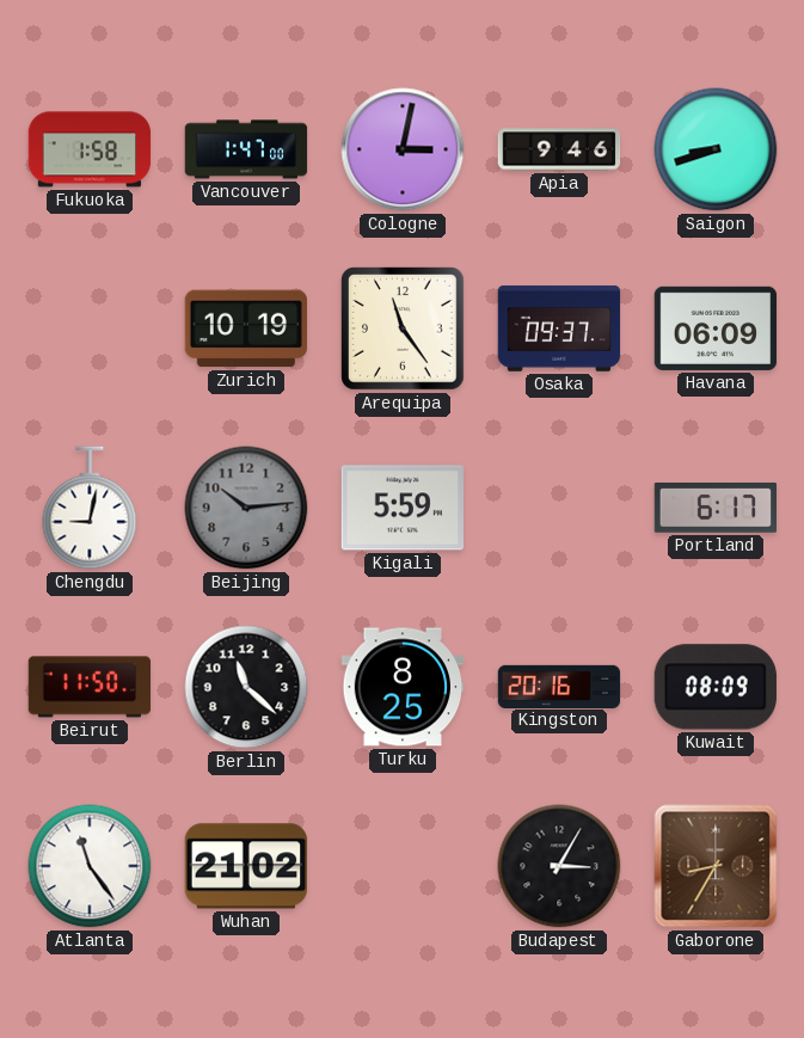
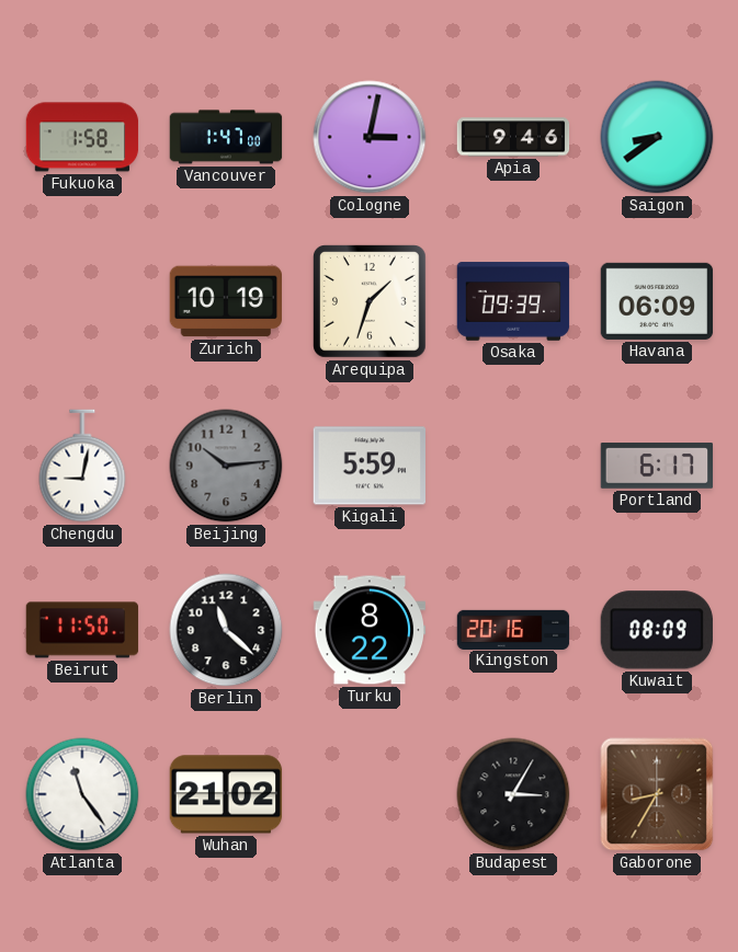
Saigon: 8:42 -> 8:39 (657, 137)
Arequipa: 11:24 -> 1:33 (371, 302)
Osaka: 09:37 -> 09:39 (513, 301)
Turku: 8:25 -> 8:22 (370, 630)
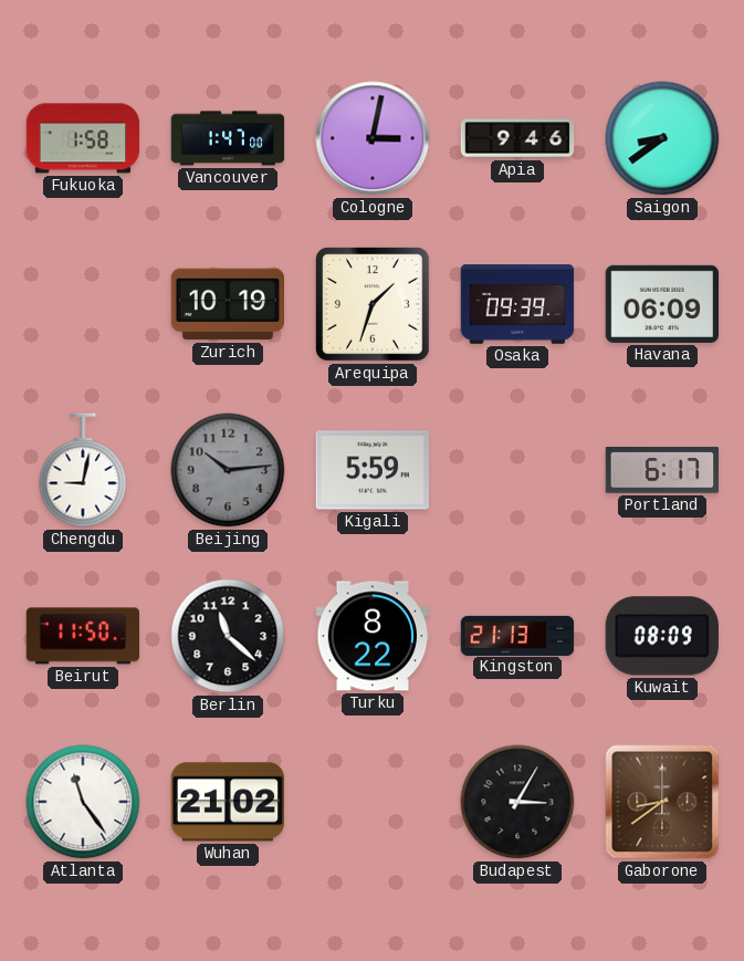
Kingston: 20:16 -> 21:13 (517, 635)
Gaborone: 8:35 -> 8:39 (662, 802)
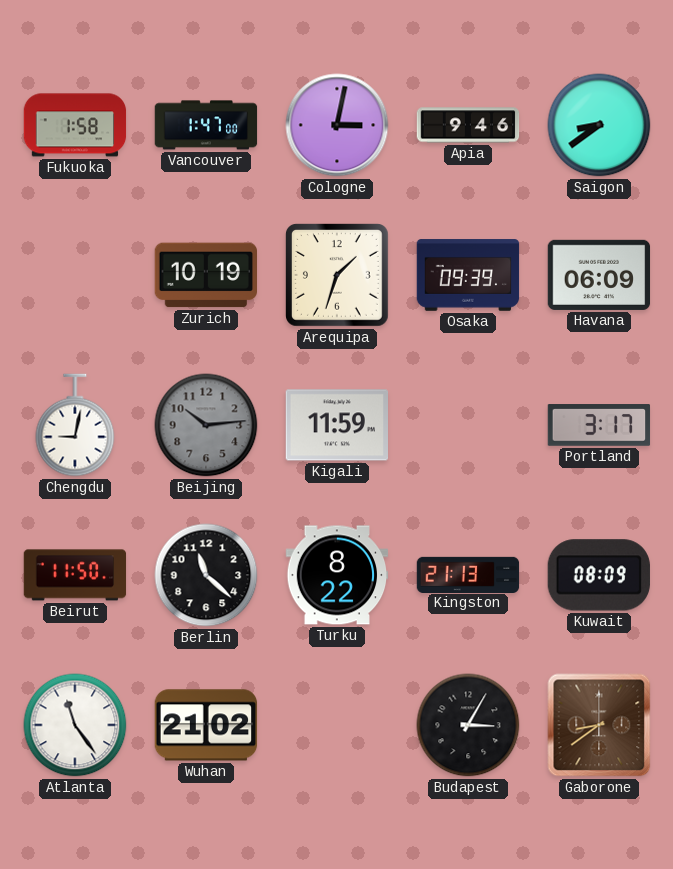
Kigali: 5:59 -> 11:59 (337, 425)
Portland: 6:17 -> 3:17 (599, 425)
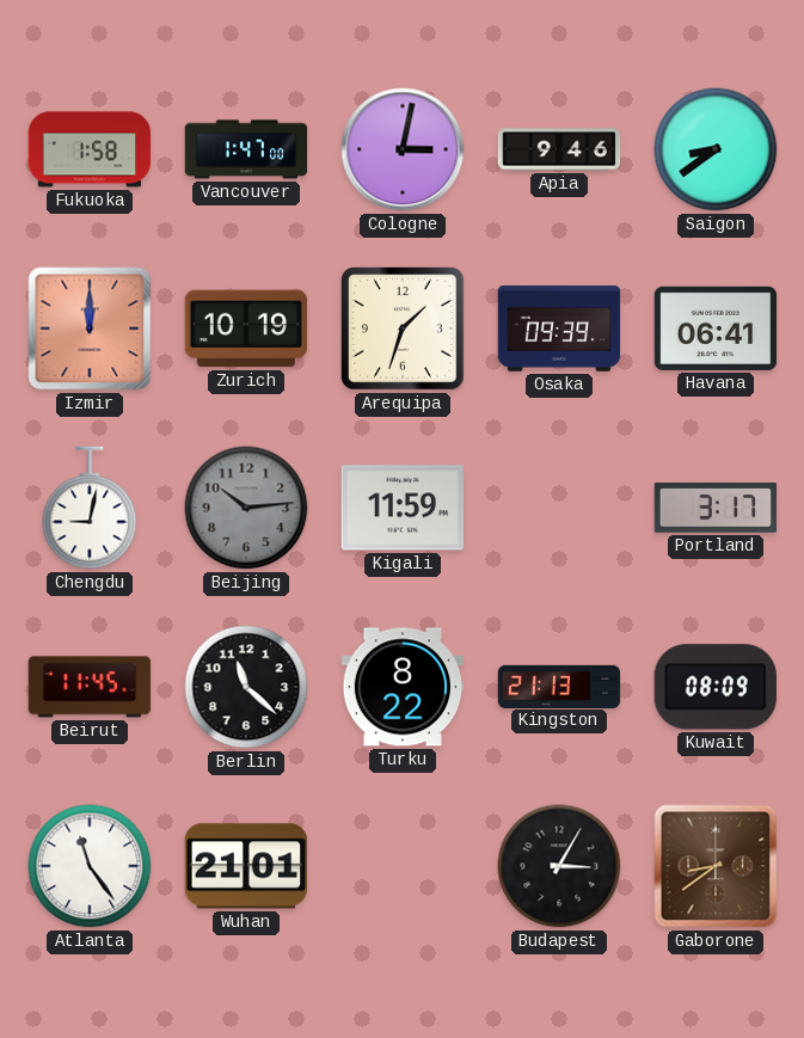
Izmir: none -> 12:00 (90, 328)
Havana: 06:09 -> 06:41 (716, 328)
Beirut: 11:50 -> 11:45 (90, 687)
Wuhan: 21:02 -> 21:01 (246, 866)
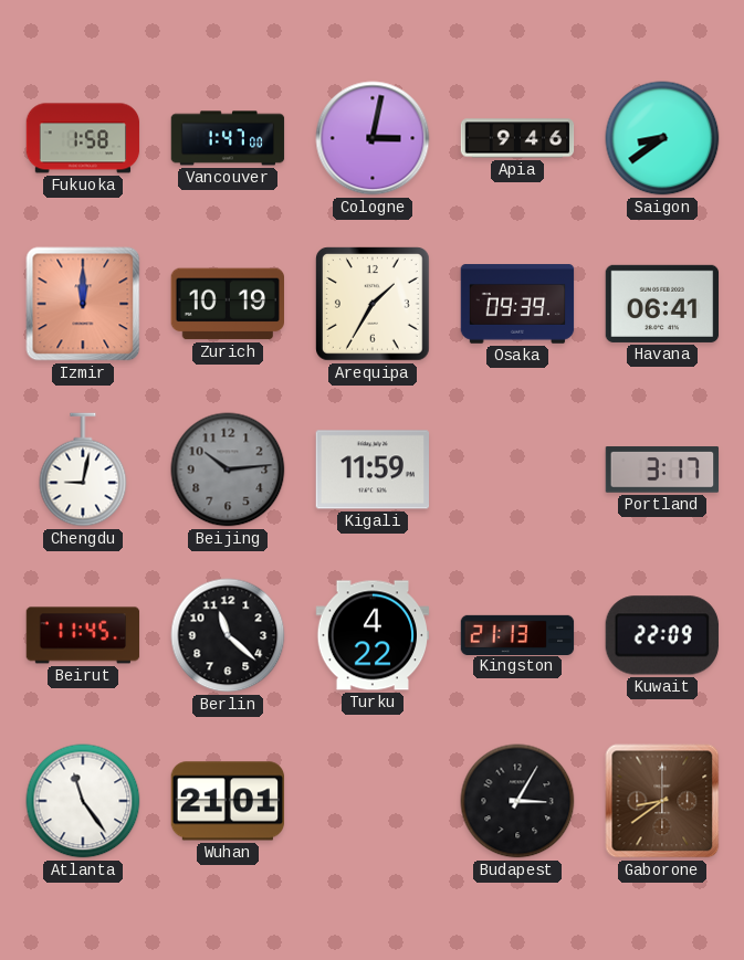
Arequipa: 1:33 -> 1:35 (374, 305)
Turku: 8:22 -> 4:22 (373, 635)
Kuwait: 08:09 -> 22:09 (662, 635)
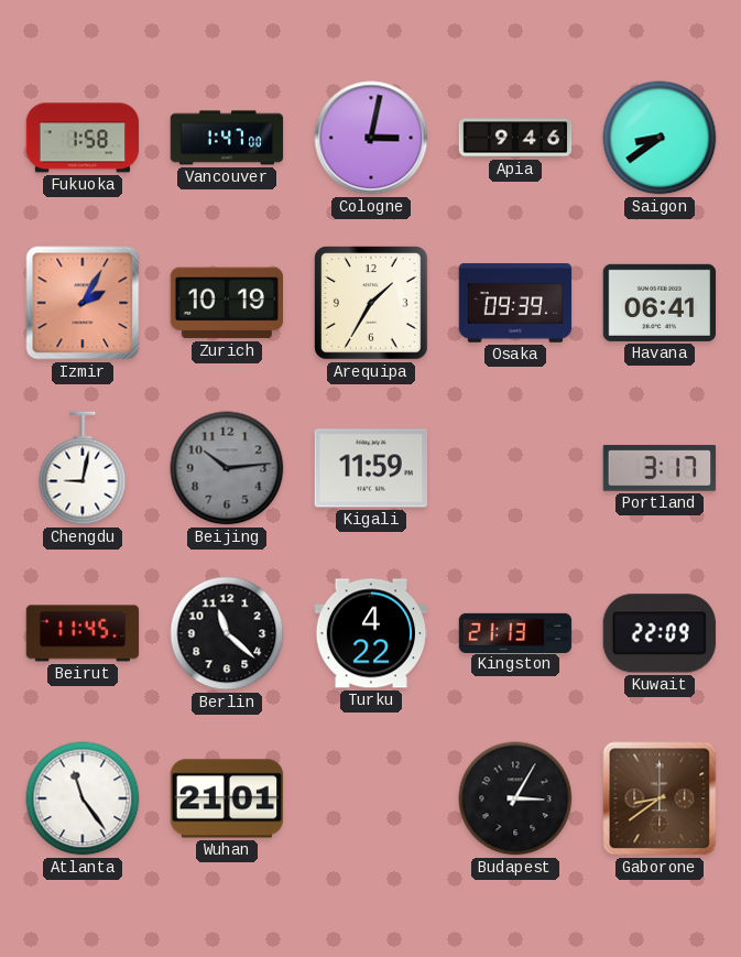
Izmir: 12:00 -> 2:05 (83, 303)
